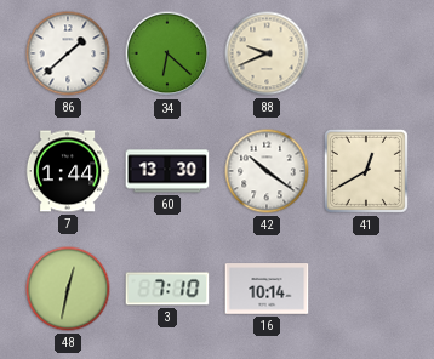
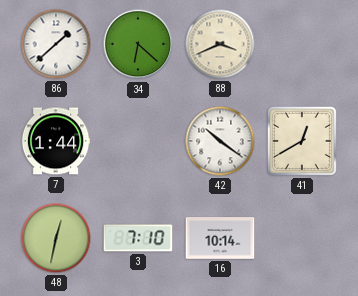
88: 9:41 -> 3:41 (220, 44)
60: 13:30 -> none (167, 171)
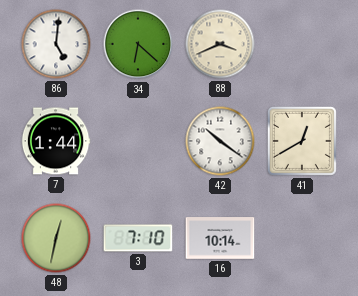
86: 1:38 -> 5:01 (56, 44)
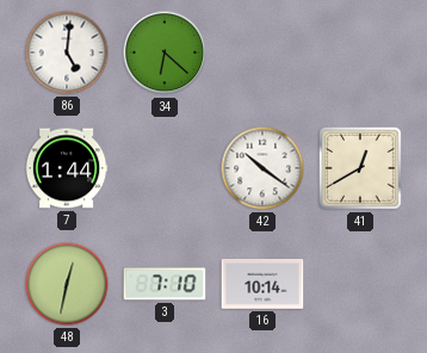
88: 3:41 -> none (220, 44)
